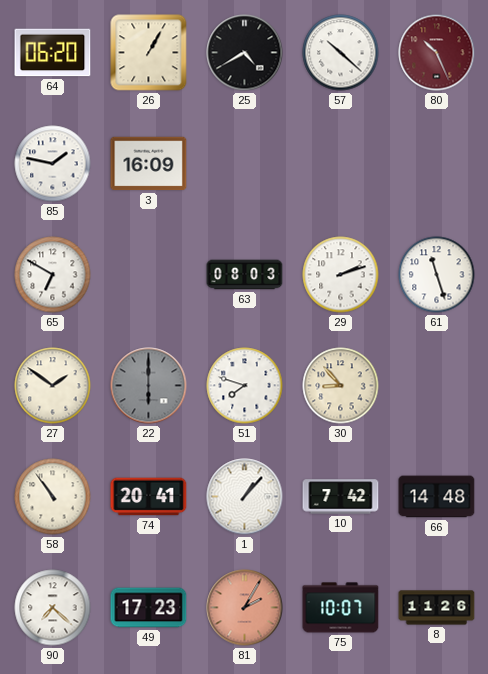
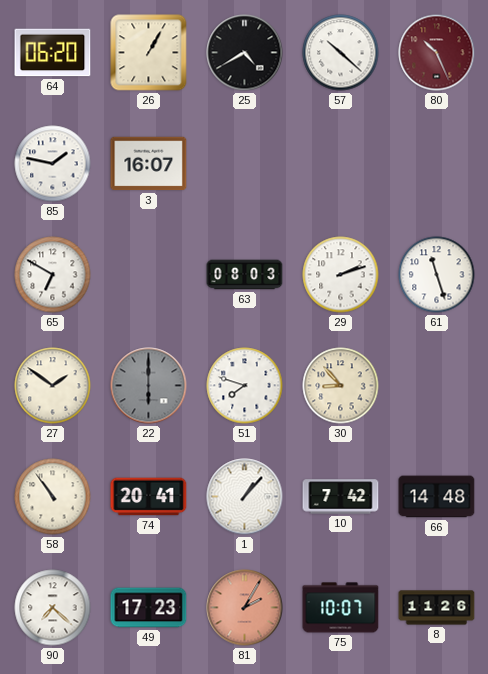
3: 16:09 -> 16:07 (149, 164)
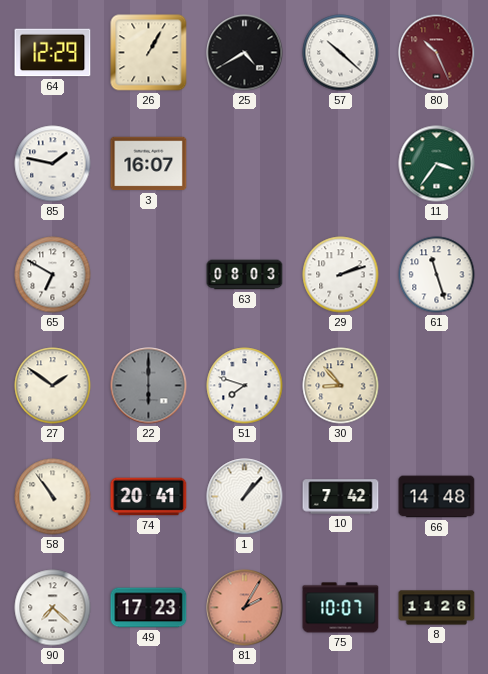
64: 06:20 -> 12:29 (53, 53)
11: none -> 3:36 (437, 164)
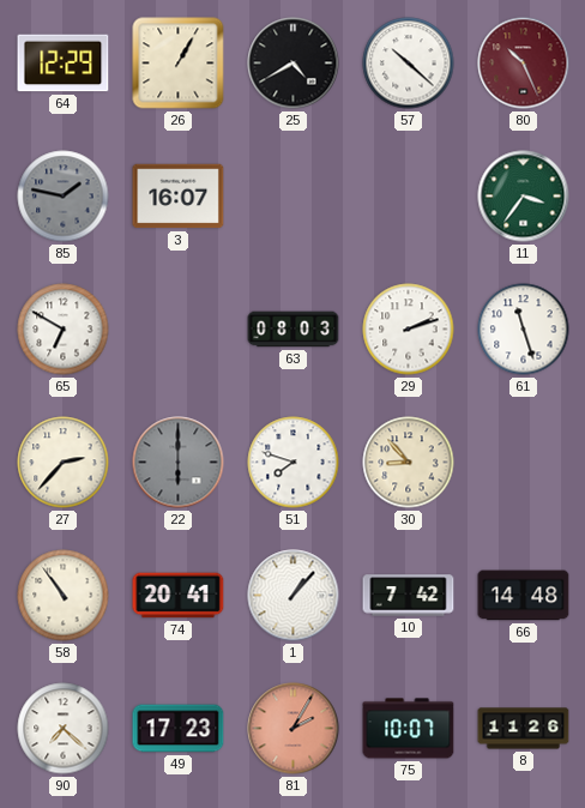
85 dial: white -> grey (64, 197)
27: 1:51 -> 2:37 (64, 463)
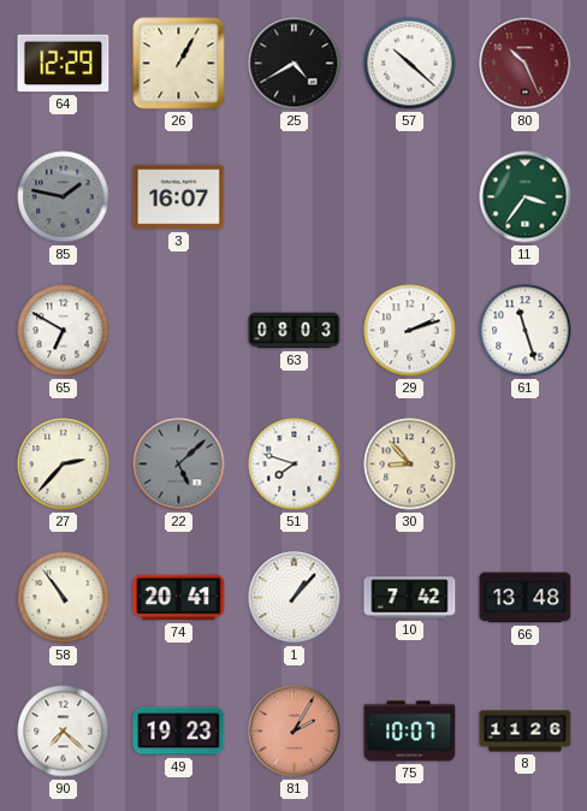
22: 6:00 -> 5:08 (179, 464)
66: 14:48 -> 13:48 (526, 598)
49: 17:23 -> 19:23 (179, 732)
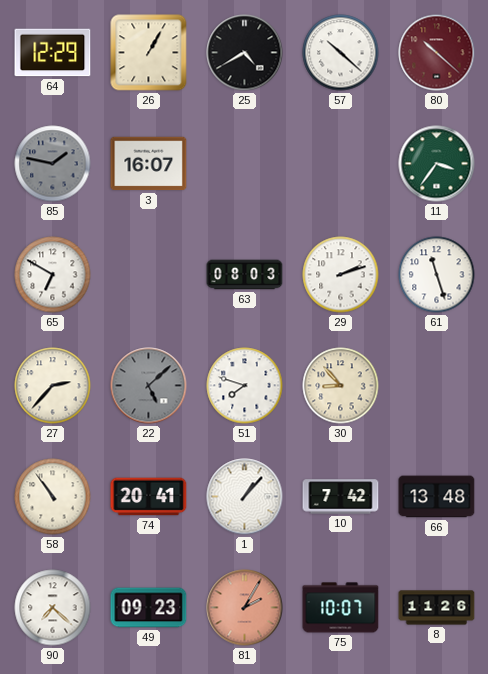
80: 10:26 -> 10:22 (437, 53)
49: 19:23 -> 09:23 (149, 608)
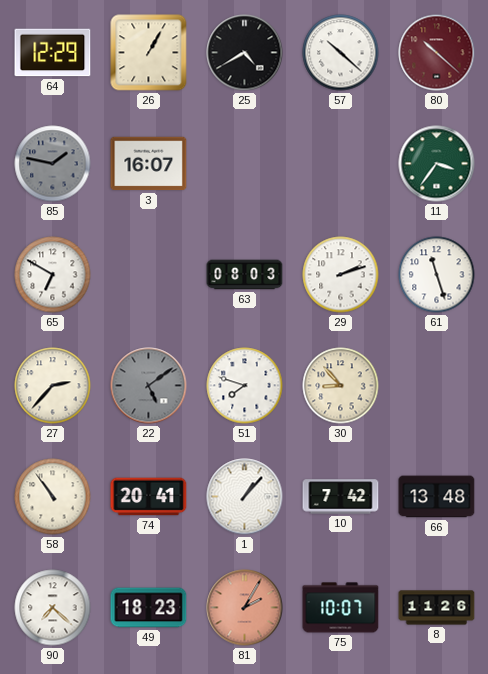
22: 5:08 -> 5:09 (149, 386)
49: 09:23 -> 18:23 (149, 608)
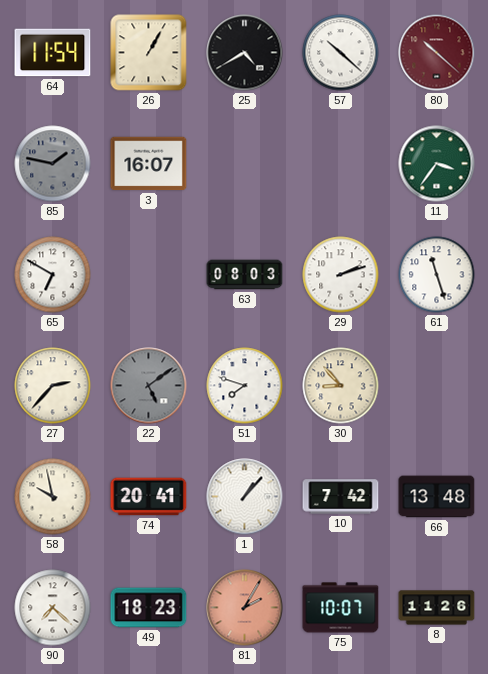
64: 12:29 -> 11:54 (53, 53)
58: 10:54 -> 9:58 (53, 497)
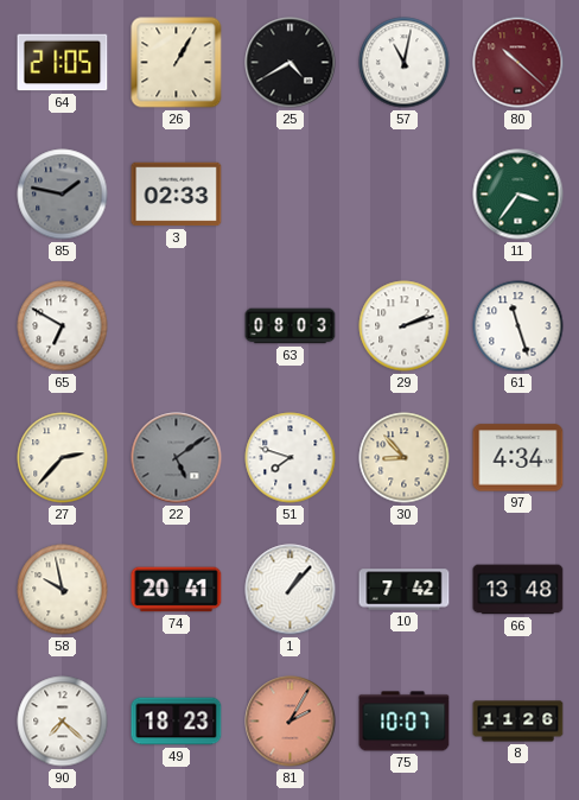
64: 11:54 -> 21:05 (63, 63)
57: 10:22 -> 11:02 (405, 63)
3: 16:07 -> 02:33 (177, 195)
97: none -> 4:34 (518, 458)
